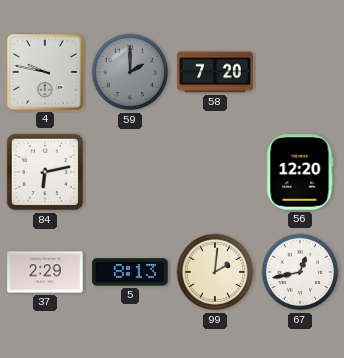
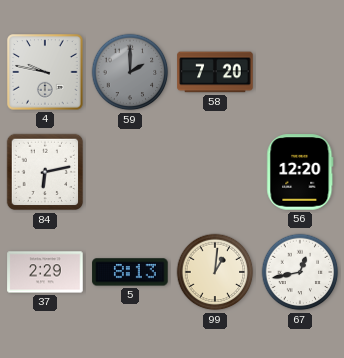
99: 2:01 -> 1:01 (215, 272)
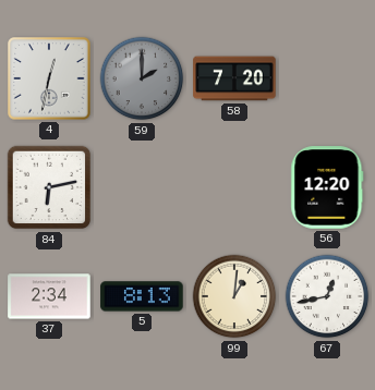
4: 9:47 -> 12:32 (49, 78)
37: 2:29 -> 2:34 (49, 296)
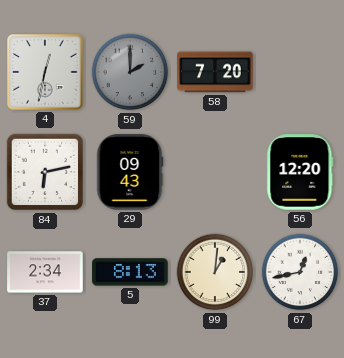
29: none -> 09:43 (130, 172)
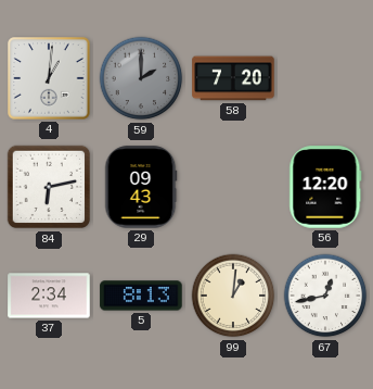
4: 12:32 -> 1:01 (49, 78)
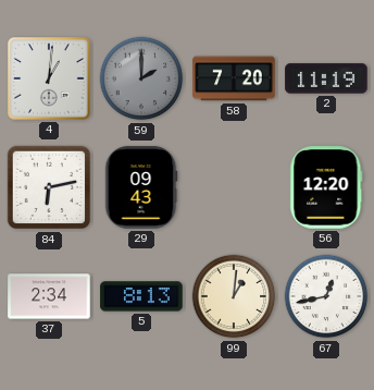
2: none -> 11:19 (326, 78)
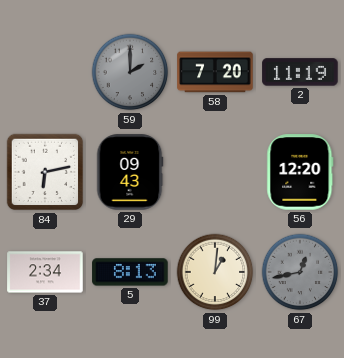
4: 1:01 -> none (49, 78)
67 dial: white -> grey (300, 272)
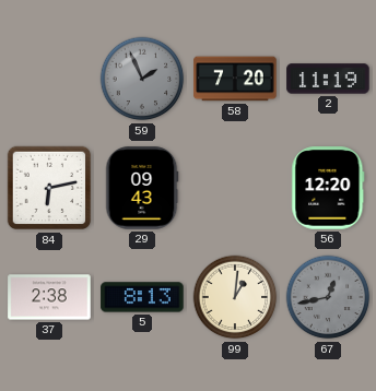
59: 2:00 -> 1:56 (142, 79)
37: 2:34 -> 2:38 (49, 297)
